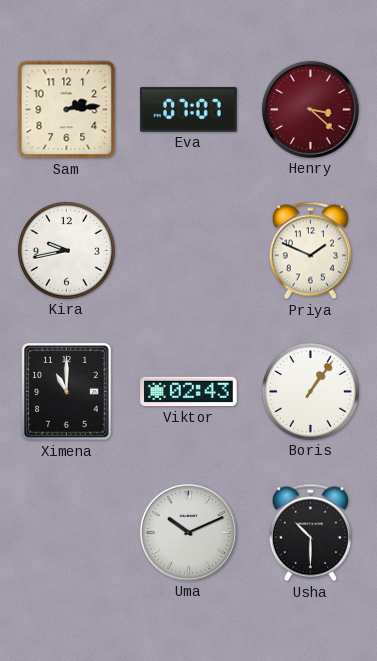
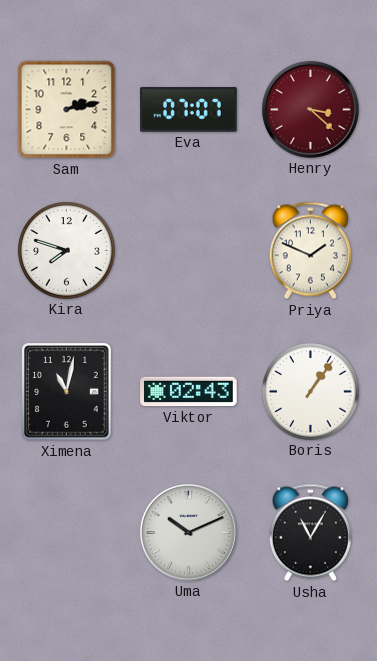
Sam: 2:14 -> 2:13 (67, 110)
Kira: 9:43 -> 7:48 (67, 251)
Ximena: 11:00 -> 11:02 (67, 392)
Usha: 10:30 -> 11:05 (310, 533)
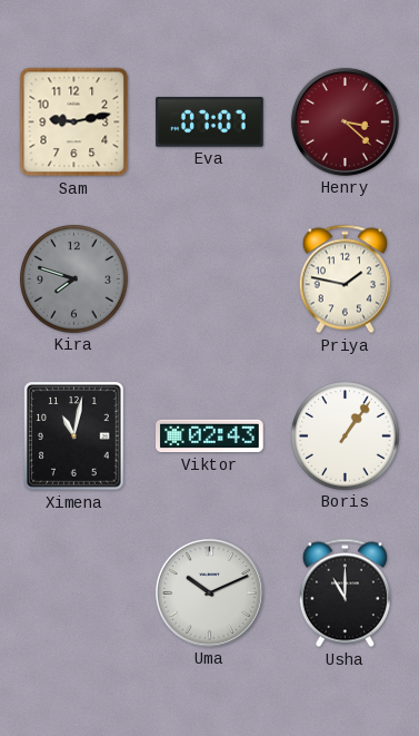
Sam: 2:13 -> 9:13 (74, 122)
Kira dial: white -> grey (74, 279)
Priya: 1:49 -> 1:47 (345, 279)
Usha: 11:05 -> 11:00 (345, 593)
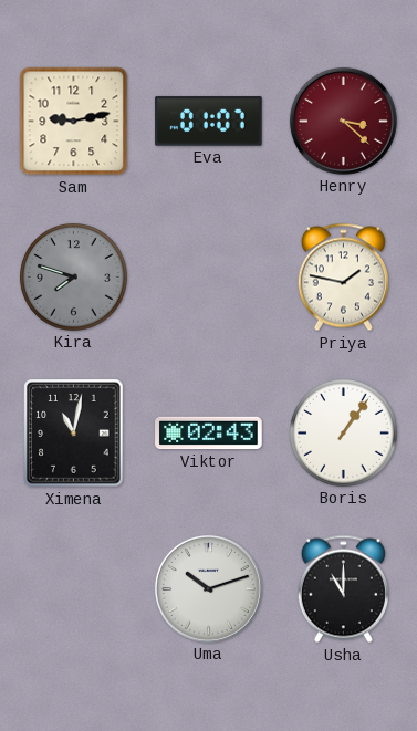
Eva: 07:07 -> 01:07 (209, 122)
Uma: 10:11 -> 10:12 (208, 588)
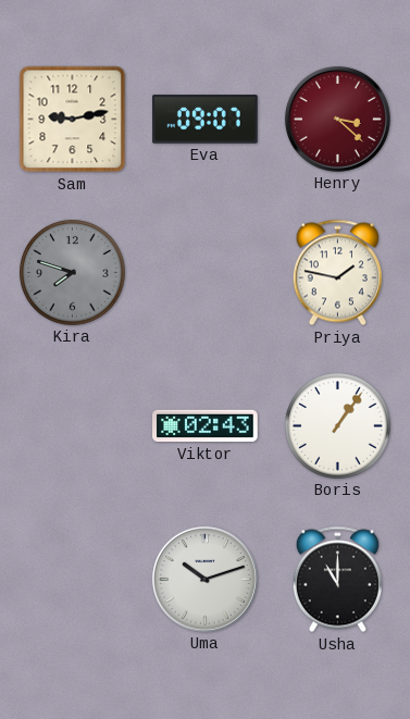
Eva: 01:07 -> 09:07 (206, 120)
Ximena: 11:02 -> none (74, 434)
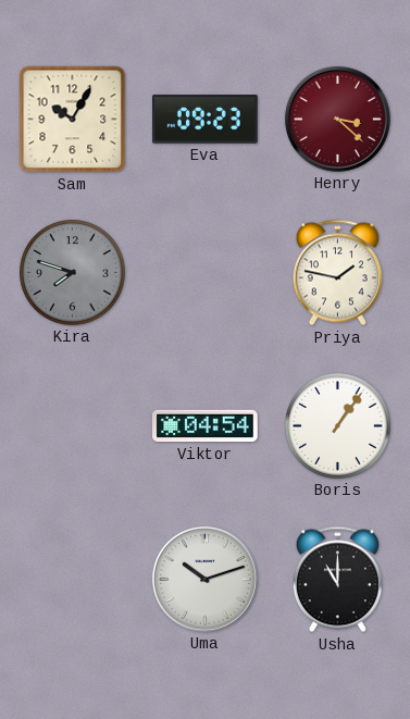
Sam: 9:13 -> 10:05 (73, 120)
Eva: 09:07 -> 09:23 (206, 120)
Viktor: 02:43 -> 04:54 (206, 426)
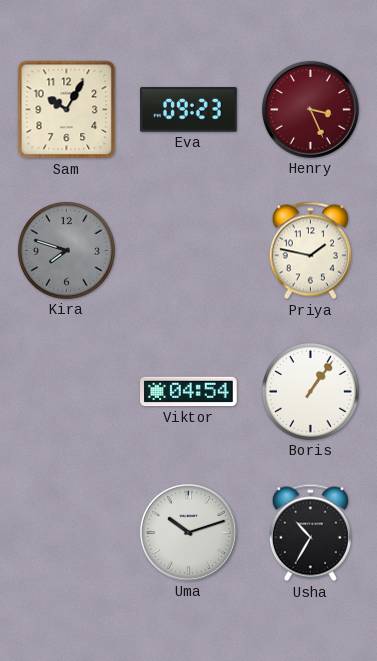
Henry: 3:22 -> 3:26 (310, 109)
Usha: 11:00 -> 10:35 (310, 533)
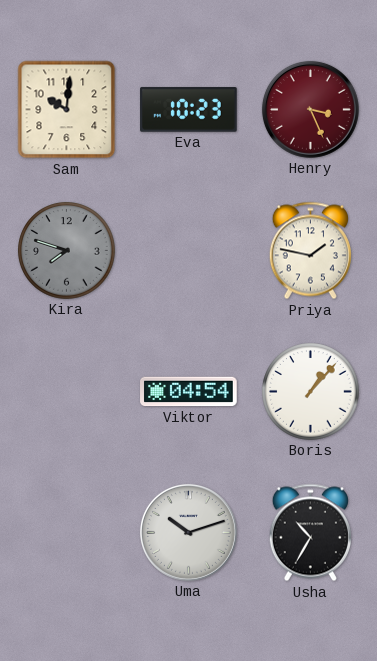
Sam: 10:05 -> 10:01 (67, 110)
Eva: 09:23 -> 10:23 (189, 110)
Boris: 1:06 -> 1:07 (311, 392)
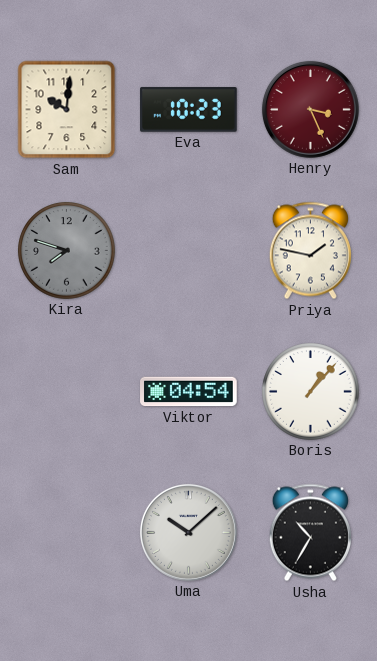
Uma: 10:12 -> 10:08 (188, 532)
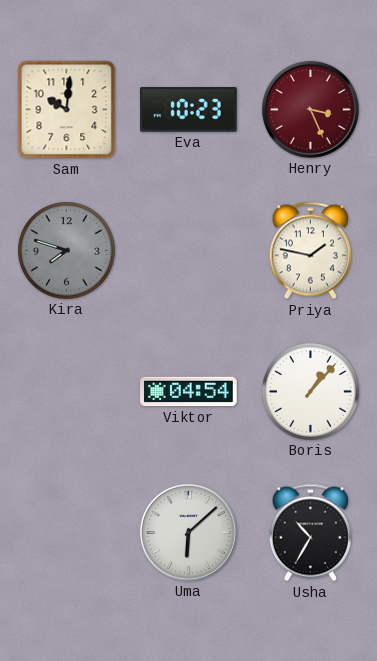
Uma: 10:08 -> 6:08 (188, 532)
